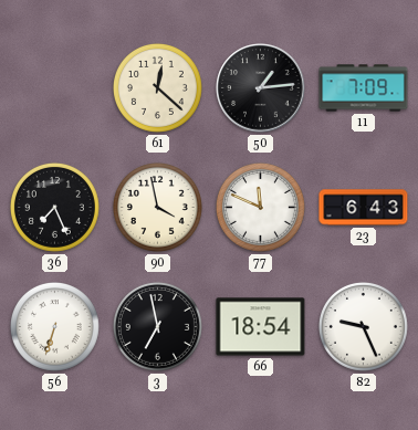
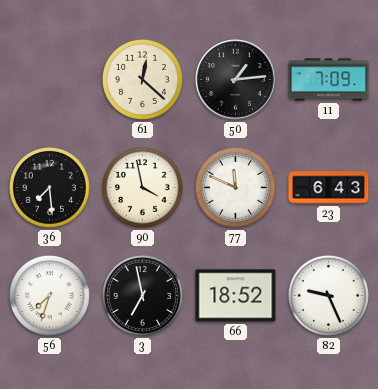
36: 7:26 -> 7:29 (49, 187)
56: 6:33 -> 7:33 (49, 295)
66: 18:54 -> 18:52 (236, 296)
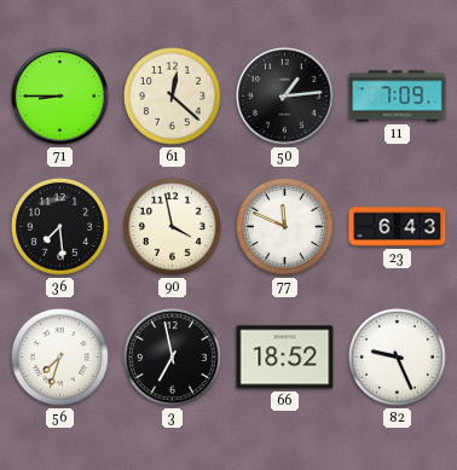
71: none -> 8:45 (60, 97)
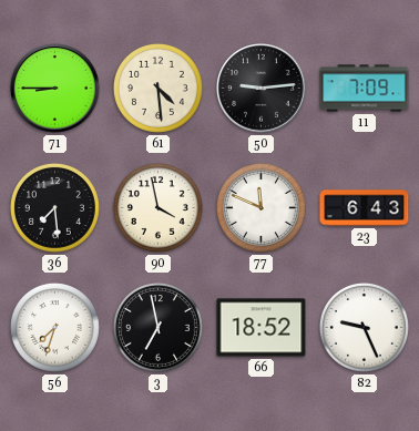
61: 12:22 -> 4:29 (157, 88)
50: 1:14 -> 9:14 (262, 89)
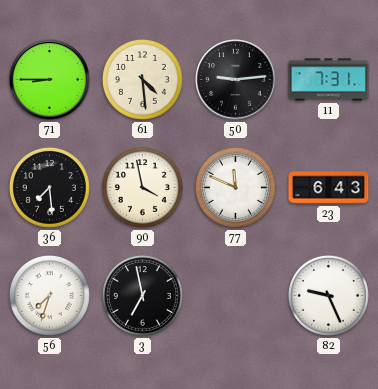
11: 7:09 -> 7:31 (329, 80)
66: 18:52 -> none (262, 328)
